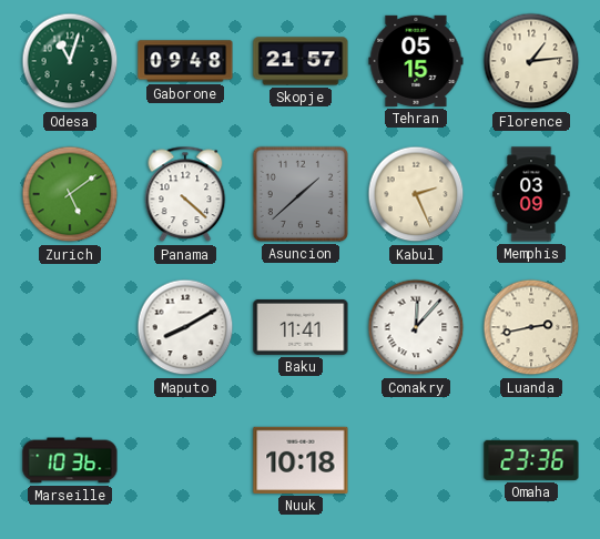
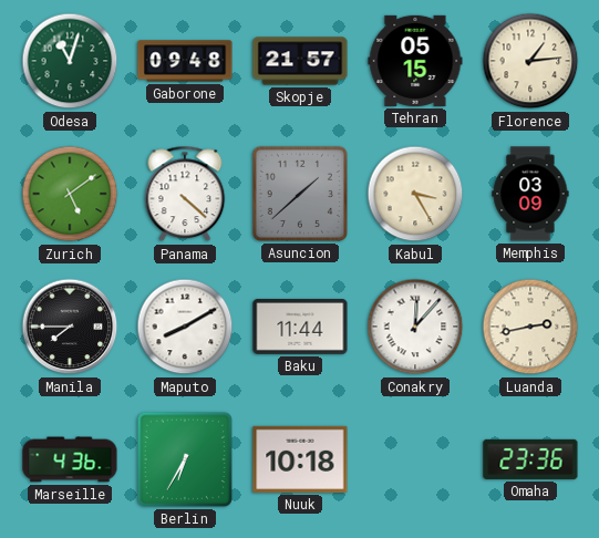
Kabul: 2:26 -> 3:25 (415, 194)
Manila: none -> 7:45 (70, 327)
Baku: 11:41 -> 11:44 (300, 327)
Marseille: 10:36 -> 4:36 (70, 459)
Berlin: none -> 6:35 (185, 459)
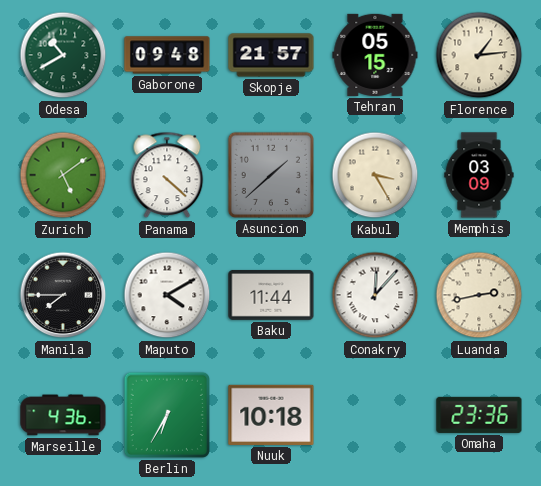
Odesa: 11:03 -> 10:40 (63, 55)
Maputo: 8:10 -> 4:10 (167, 295)
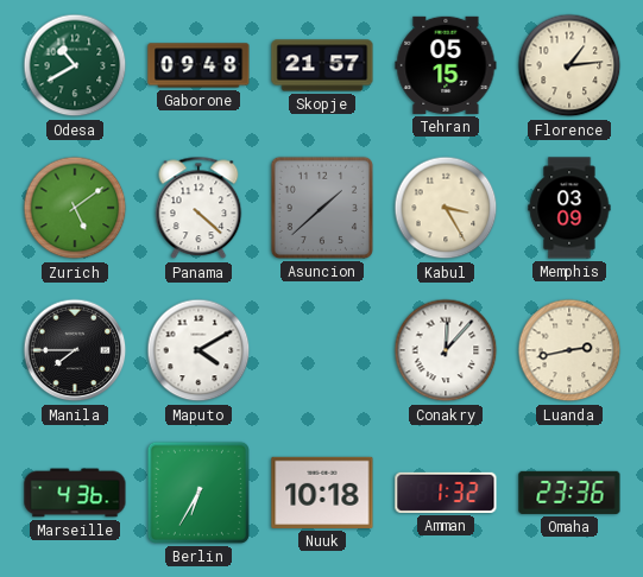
Baku: 11:44 -> none (271, 295)
Amman: none -> 1:32 (446, 493)
